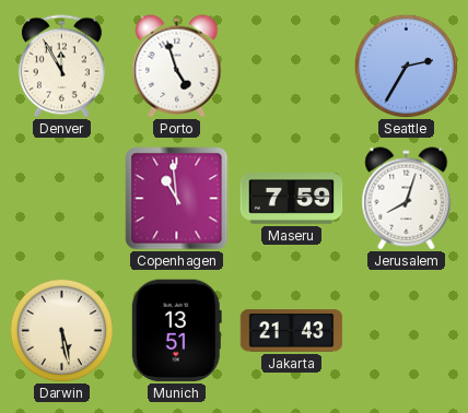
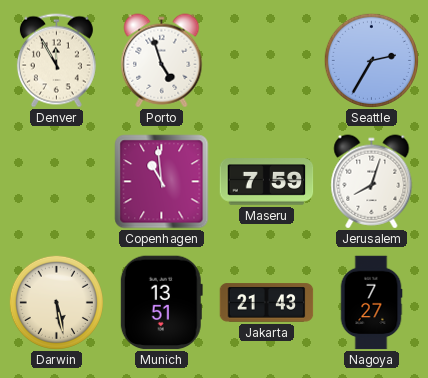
Nagoya: none -> 7:27 (371, 303)
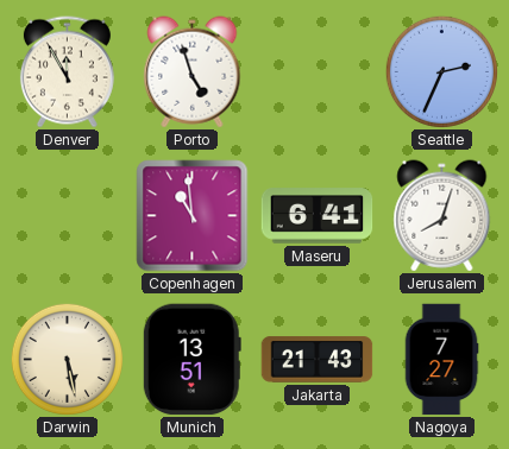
Seattle: 2:35 -> 2:34 (441, 71)
Maseru: 7:59 -> 6:41 (318, 216)
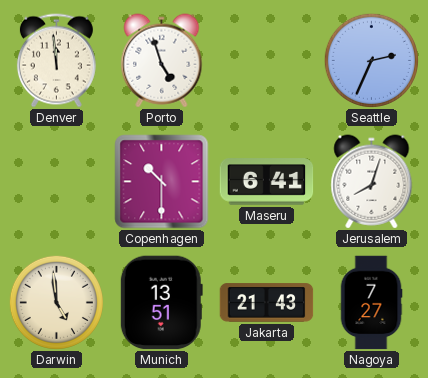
Denver: 11:55 -> 11:59 (56, 61)
Copenhagen: 10:59 -> 10:30 (162, 182)
Darwin: 5:28 -> 4:59 (56, 302)
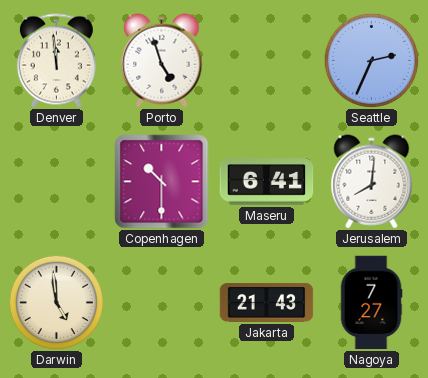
Jerusalem: 8:03 -> 8:01 (372, 182)
Munich: 13:51 -> none (161, 303)
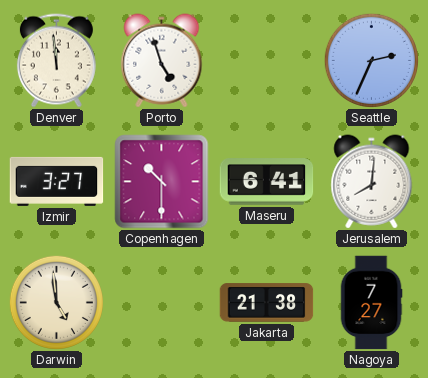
Izmir: none -> 3:27 (57, 181)
Jakarta: 21:43 -> 21:38 (267, 303)
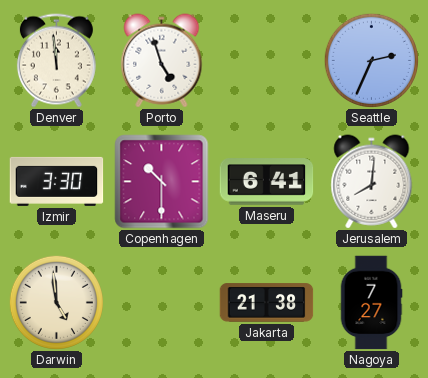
Izmir: 3:27 -> 3:30 (57, 181)
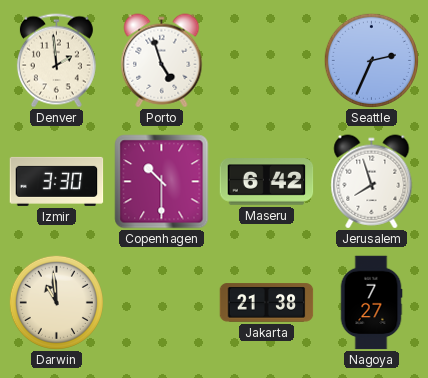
Denver: 11:59 -> 1:59 (56, 61)
Maseru: 6:41 -> 6:42 (267, 182)
Jerusalem: 8:01 -> 7:57 (372, 182)
Darwin: 4:59 -> 10:59 (56, 302)
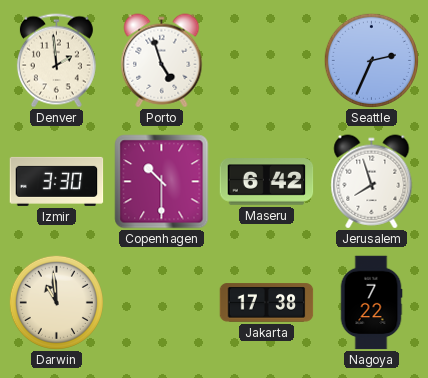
Jakarta: 21:38 -> 17:38 (267, 303)
Nagoya: 7:27 -> 7:22 (371, 303)
